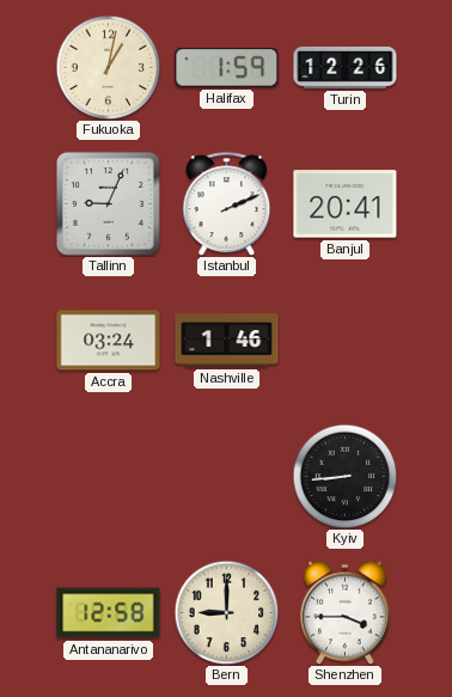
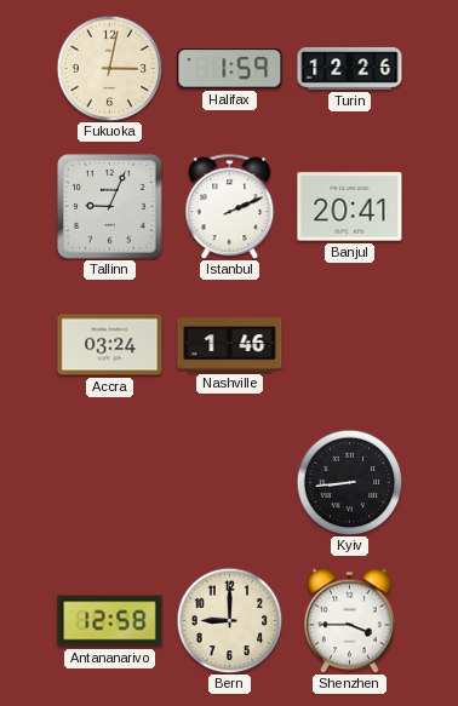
Fukuoka: 1:02 -> 3:02 (109, 68)
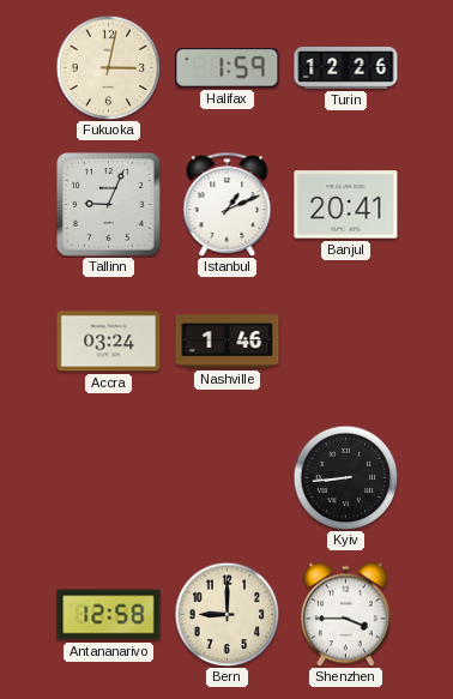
Istanbul: 2:11 -> 1:11 (228, 204)
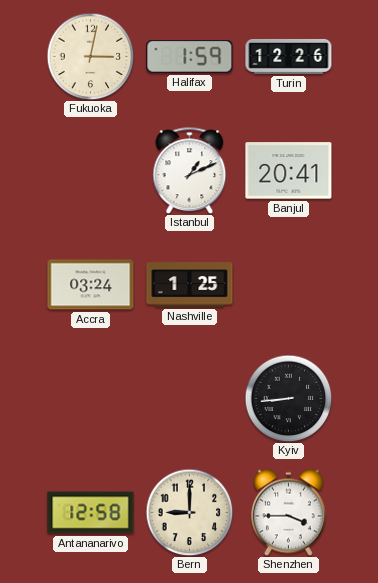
Tallinn: 9:04 -> none (109, 205)
Nashville: 1:46 -> 1:25 (190, 285)
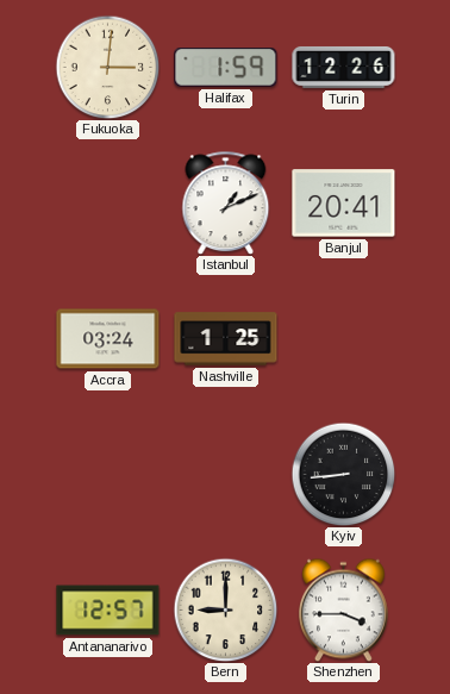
Fukuoka: 3:02 -> 3:01 (107, 67)
Antananarivo: 12:58 -> 12:57 (108, 611)
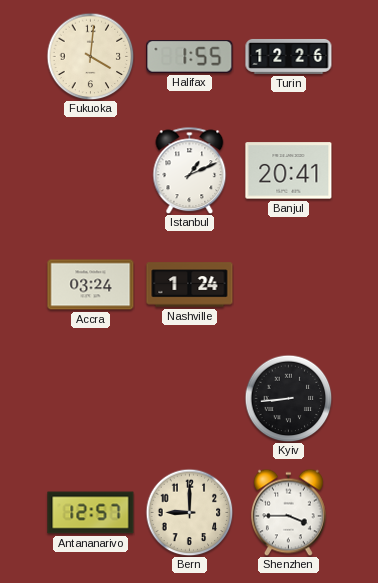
Fukuoka: 3:01 -> 4:01 (90, 56)
Halifax: 1:59 -> 1:55 (190, 57)
Nashville: 1:25 -> 1:24 (190, 285)
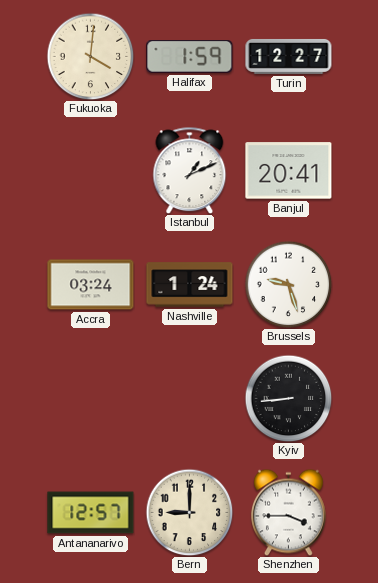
Halifax: 1:55 -> 1:59 (190, 57)
Turin: 12:26 -> 12:27 (289, 56)
Brussels: none -> 9:27 (288, 284)
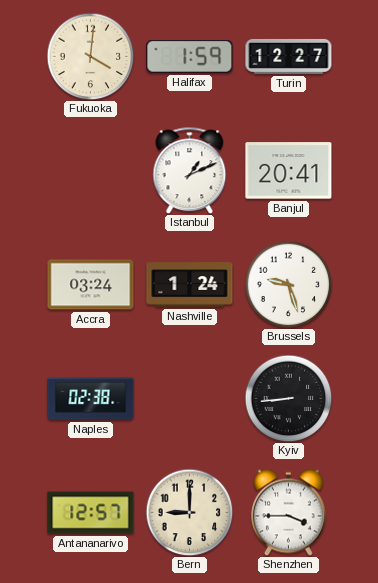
Naples: none -> 02:38 (91, 399)
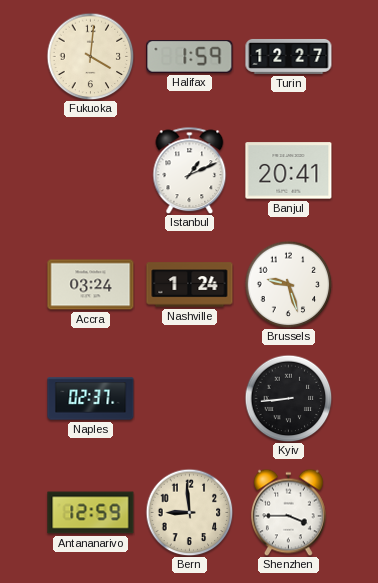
Naples: 02:38 -> 02:37 (91, 399)
Antananarivo: 12:57 -> 12:59 (91, 513)
Bern: 9:00 -> 8:59 (189, 512)
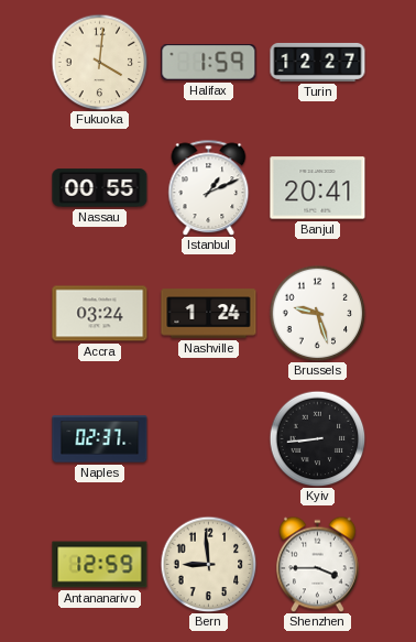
Nassau: none -> 00:55 (100, 188)
